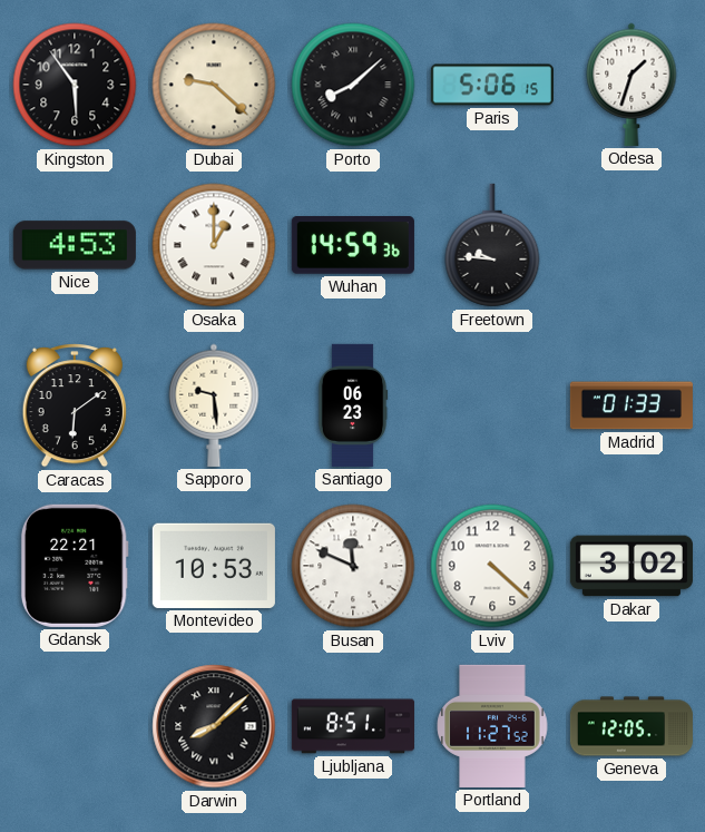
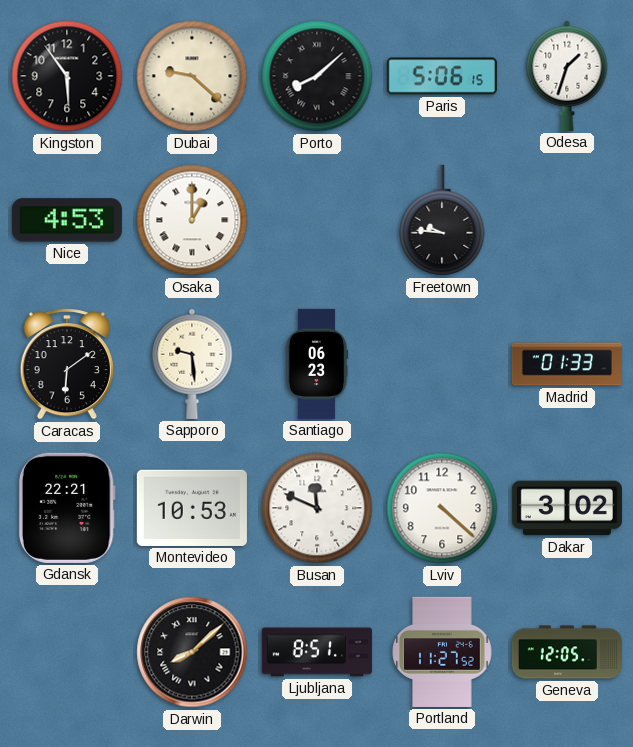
Wuhan: 14:59 -> none (353, 246)
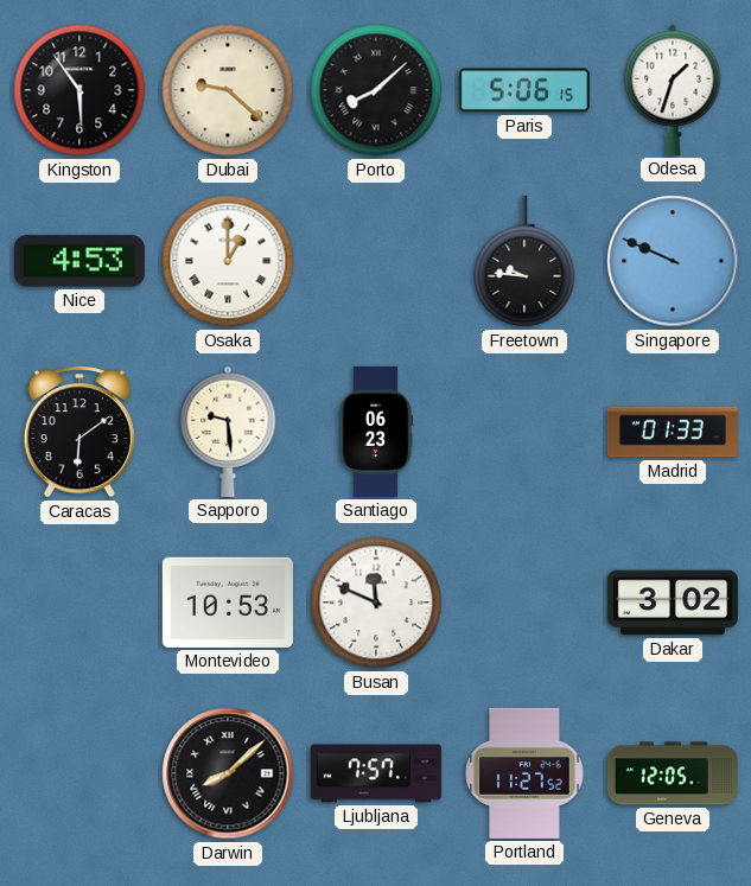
Singapore: none -> 9:49 (673, 261)
Gdansk: 22:21 -> none (67, 508)
Lviv: 4:22 -> none (442, 508)
Ljubljana: 8:51 -> 7:57 (376, 773)
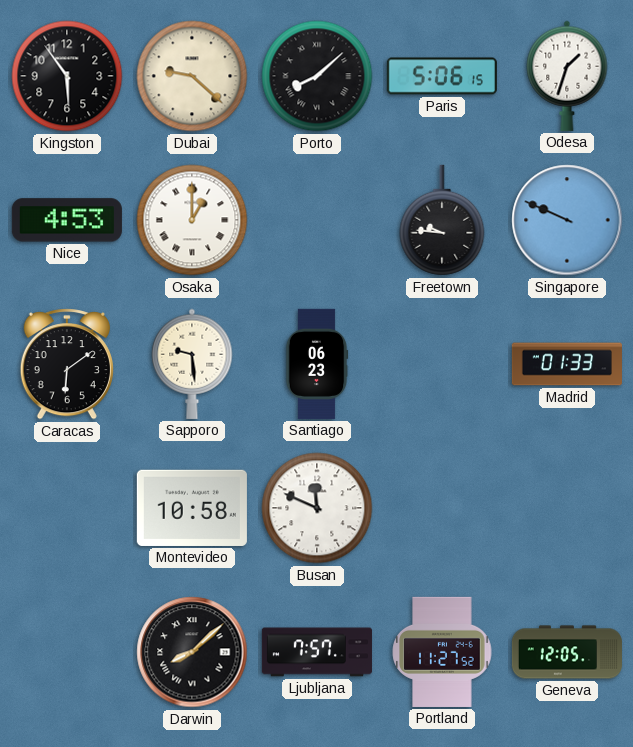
Montevideo: 10:53 -> 10:58 (192, 508)
Dakar: 3:02 -> none (673, 603)
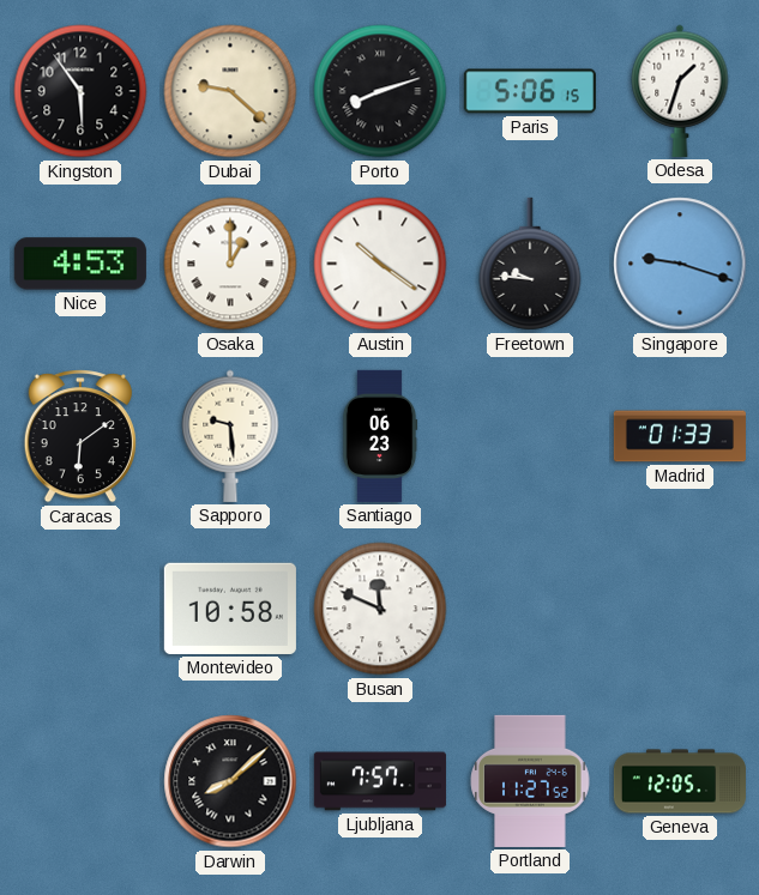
Porto: 8:08 -> 8:12 (380, 91)
Austin: none -> 10:21 (380, 264)
Singapore: 9:49 -> 9:18 (680, 264)
